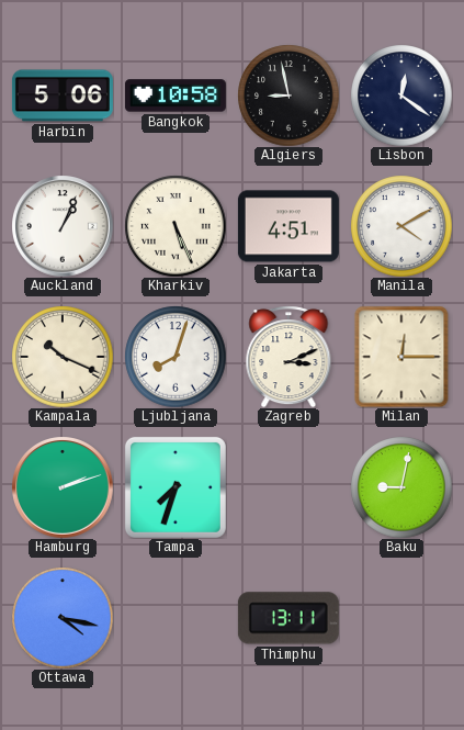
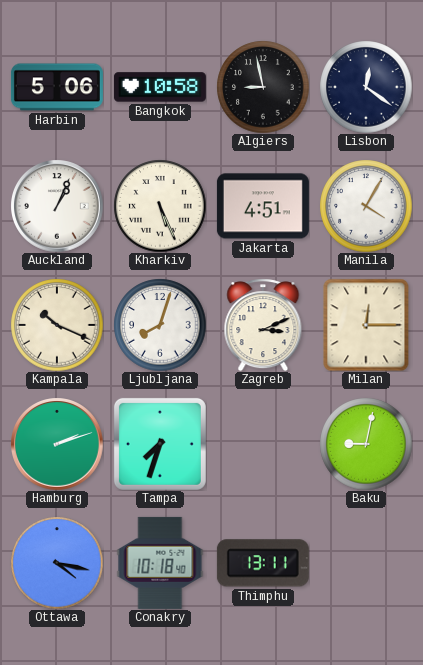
Manila: 4:10 -> 4:05 (366, 206)
Conakry: none -> 10:18 (160, 563)
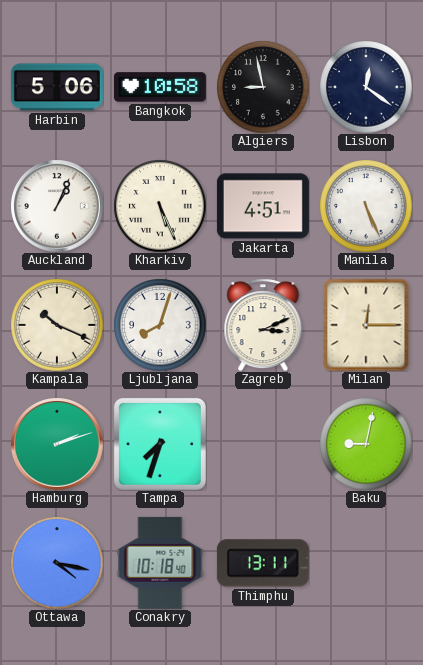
Manila: 4:05 -> 5:26 (366, 206)
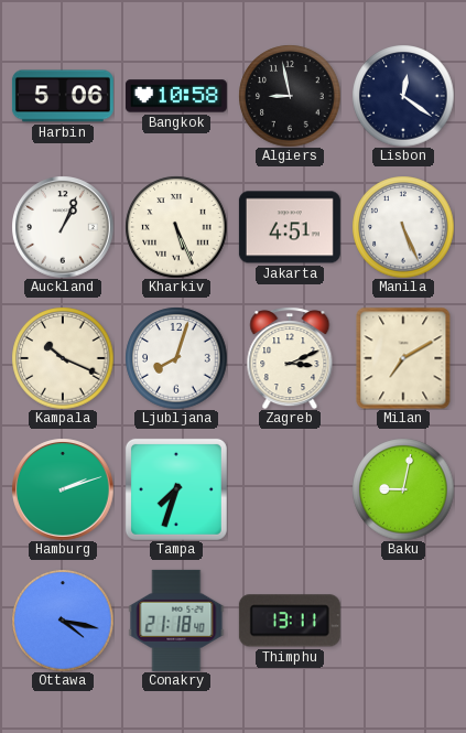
Milan: 12:15 -> 7:10 (403, 358)
Conakry: 10:18 -> 21:18 (176, 621)
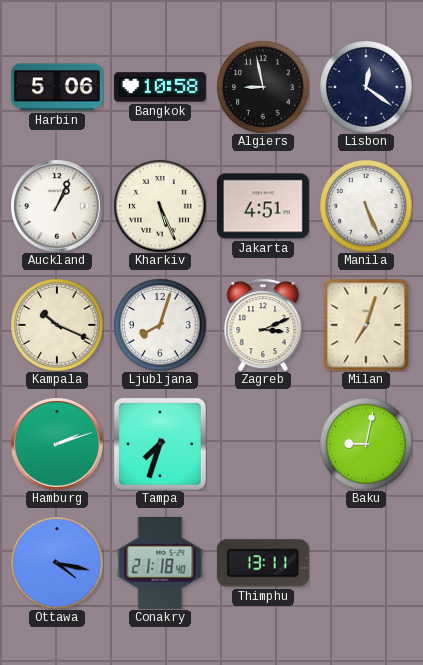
Milan: 7:10 -> 7:03 (366, 325)
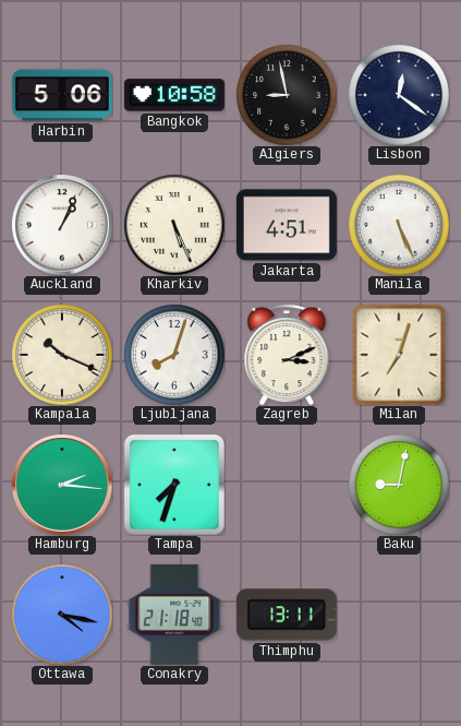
Hamburg: 2:12 -> 2:16 (62, 485)
